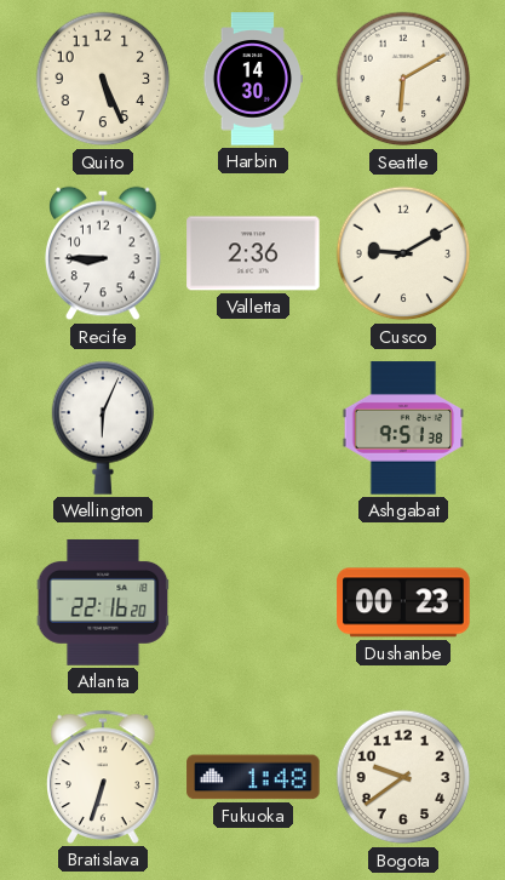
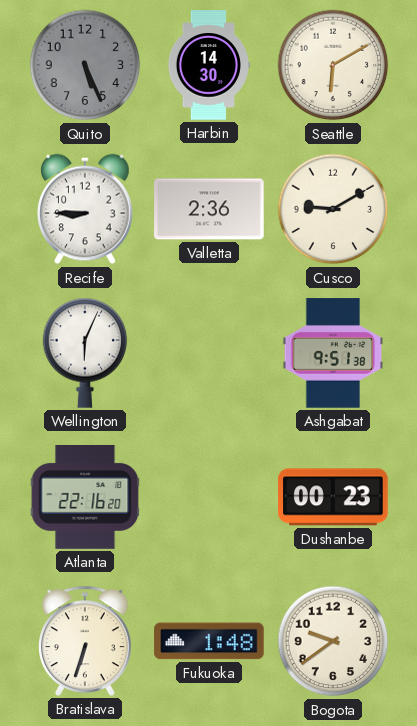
Quito dial: cream -> grey (85, 65)
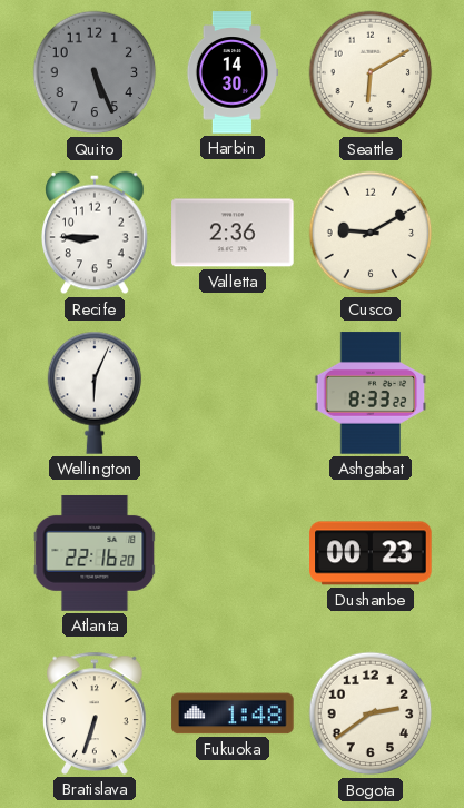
Ashgabat: 9:51 -> 8:33 (371, 393)
Bogota: 9:39 -> 2:39 (371, 713)
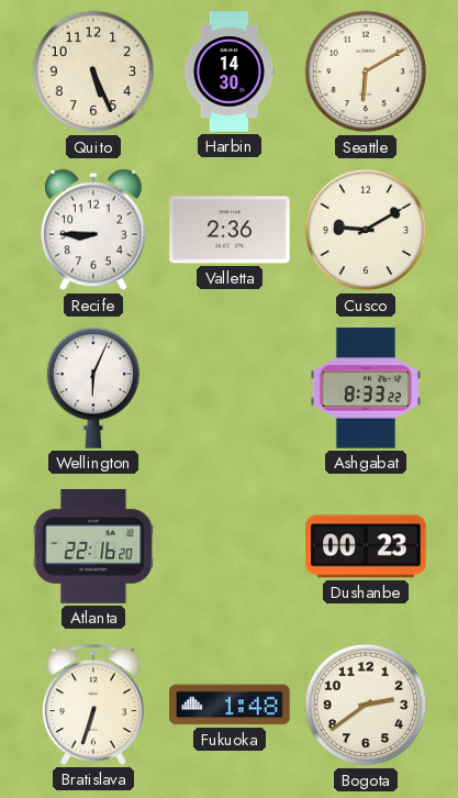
Quito dial: grey -> cream (93, 71)
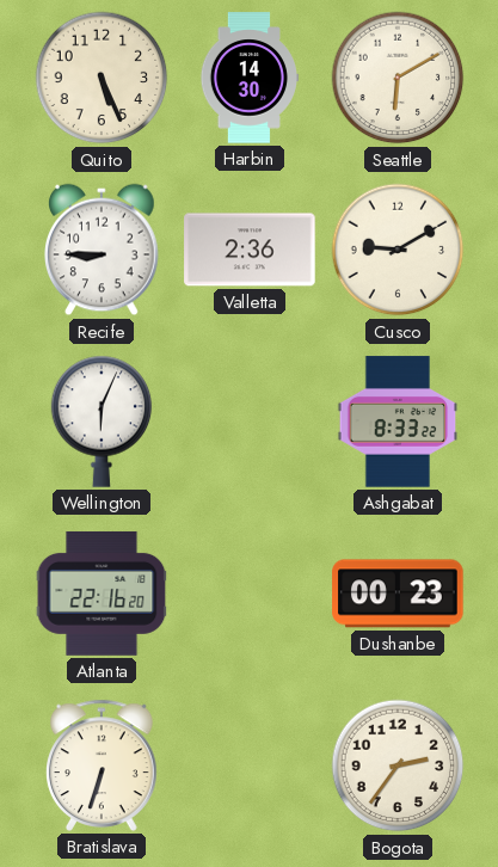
Fukuoka: 1:48 -> none (230, 705)
Bogota: 2:39 -> 2:36 (398, 765)
